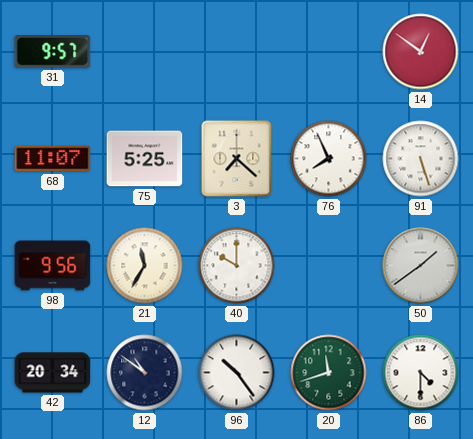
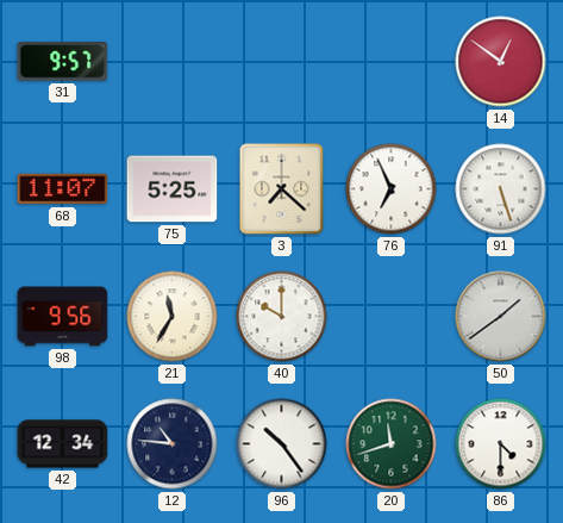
76: 7:56 -> 6:56 (392, 189)
42: 20:34 -> 12:34 (63, 444)
12: 10:51 -> 10:46 (173, 444)
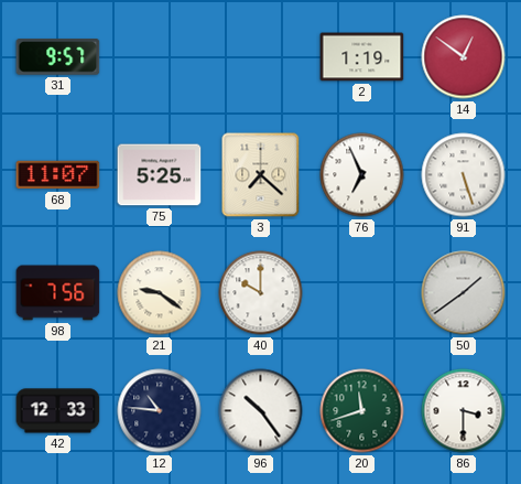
2: none -> 1:19 (362, 57)
98: 9:56 -> 7:56 (58, 293)
21: 11:35 -> 9:21 (160, 293)
42: 12:34 -> 12:33 (58, 411)
86: 4:30 -> 3:30 (464, 411)
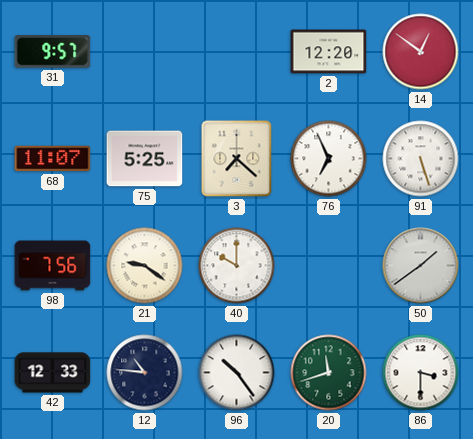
2: 1:19 -> 12:20 (329, 52)
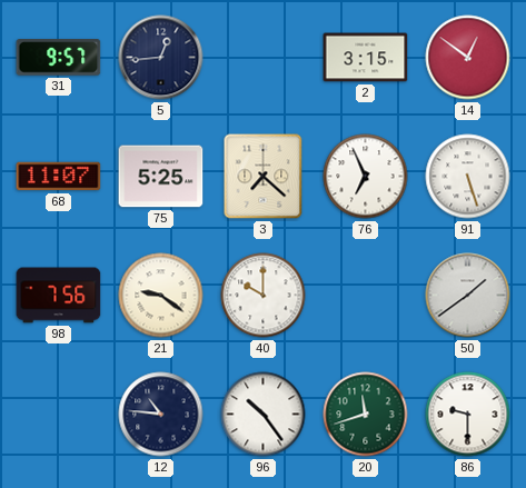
5: none -> 12:44 (161, 58)
2: 12:20 -> 3:15 (366, 58)
42: 12:33 -> none (53, 373)
86: 3:30 -> 9:30 (468, 415)
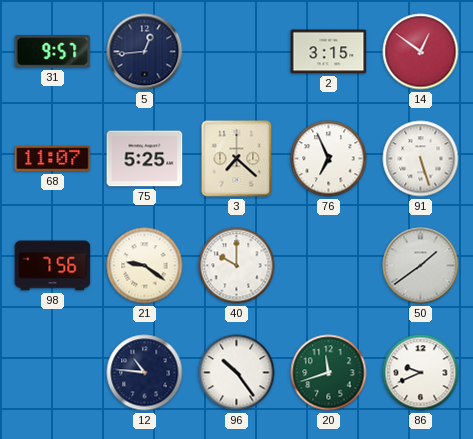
86: 9:30 -> 9:41 (421, 373)
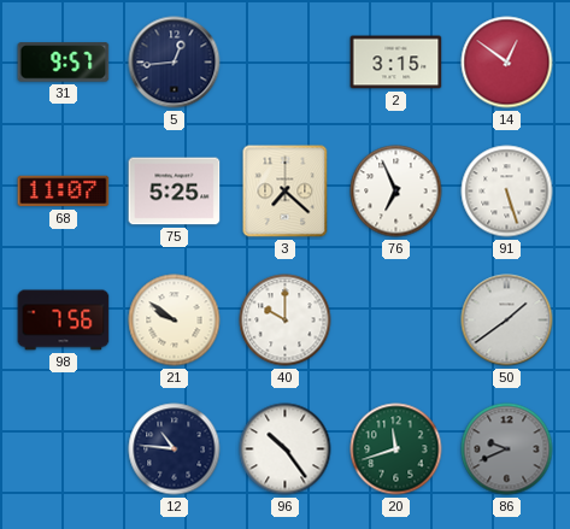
21: 9:21 -> 9:51 (175, 321)
86 dial: white -> grey (507, 449)
